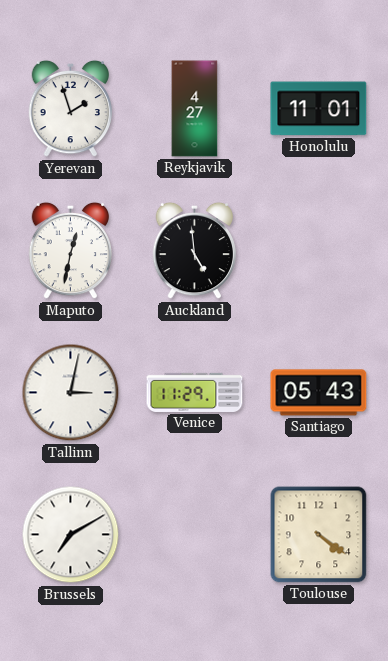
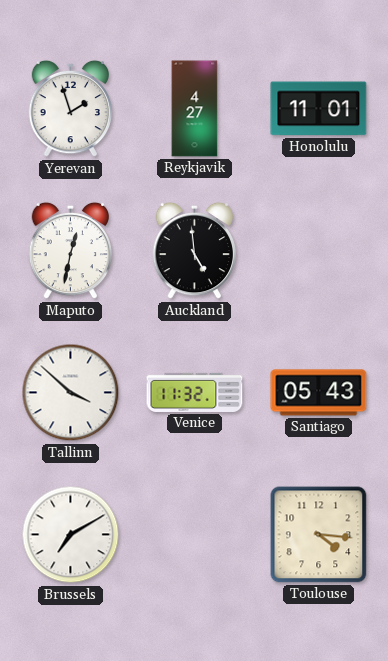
Tallinn: 3:02 -> 3:52 (71, 393)
Venice: 11:29 -> 11:32 (195, 392)
Toulouse: 4:21 -> 4:16 (319, 535)
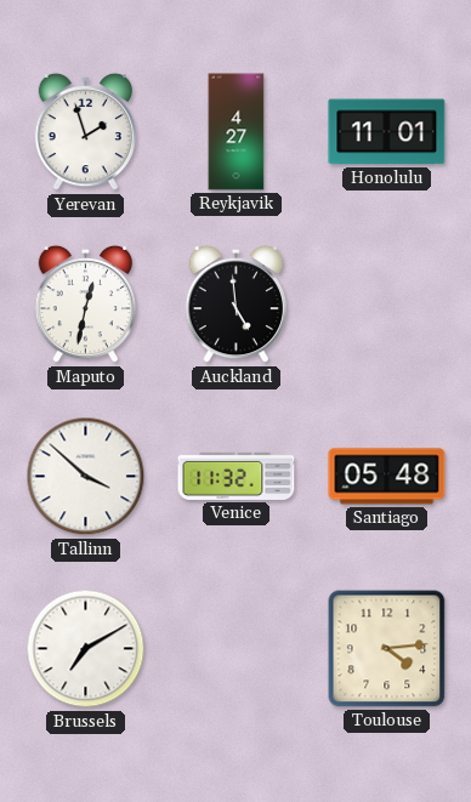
Santiago: 05:43 -> 05:48 (387, 477)
Toulouse: 4:16 -> 4:14 (387, 649)
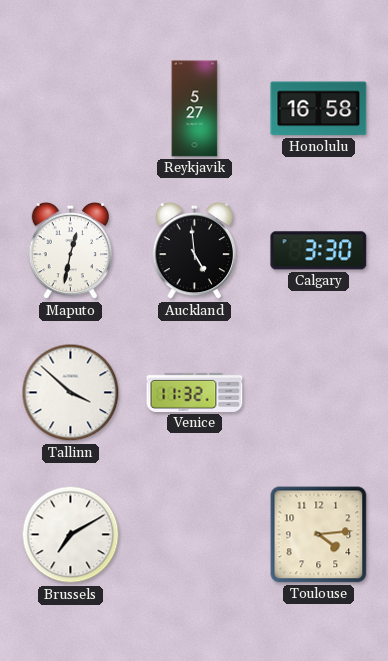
Yerevan: 1:57 -> none (85, 132)
Reykjavik: 4:27 -> 5:27 (195, 109)
Honolulu: 11:01 -> 16:58 (319, 109)
Calgary: none -> 3:30 (319, 251)
Santiago: 05:48 -> none (387, 477)
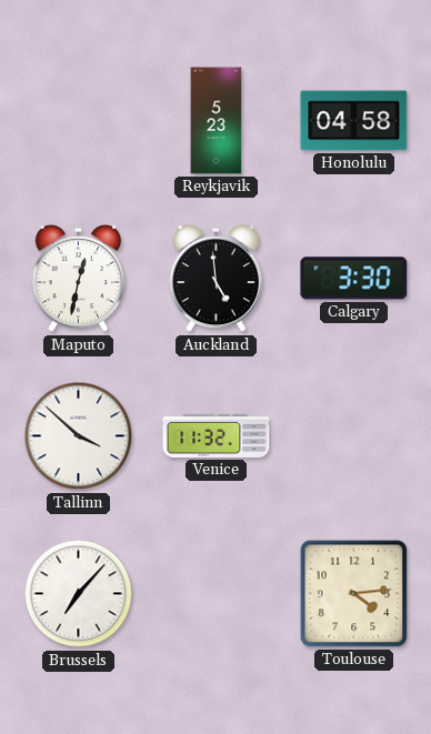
Reykjavik: 5:27 -> 5:23 (217, 121)
Honolulu: 16:58 -> 04:58 (354, 121)
Brussels: 7:10 -> 7:07 (79, 594)
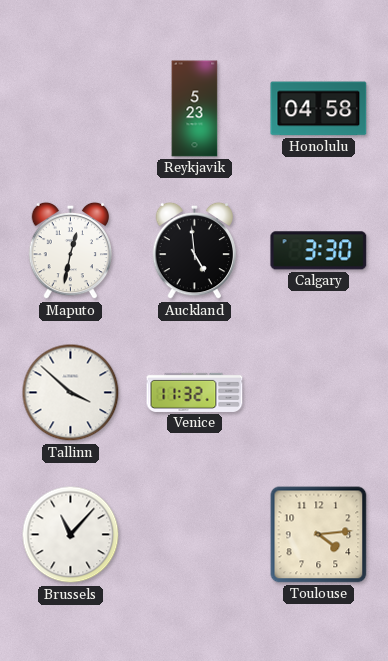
Brussels: 7:07 -> 11:07 (71, 535)
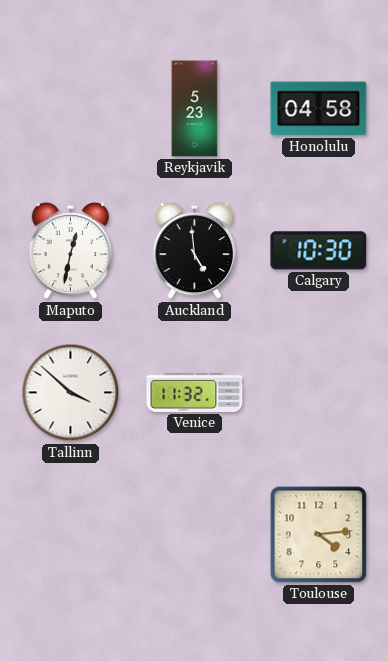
Calgary: 3:30 -> 10:30 (319, 251)
Brussels: 11:07 -> none (71, 535)
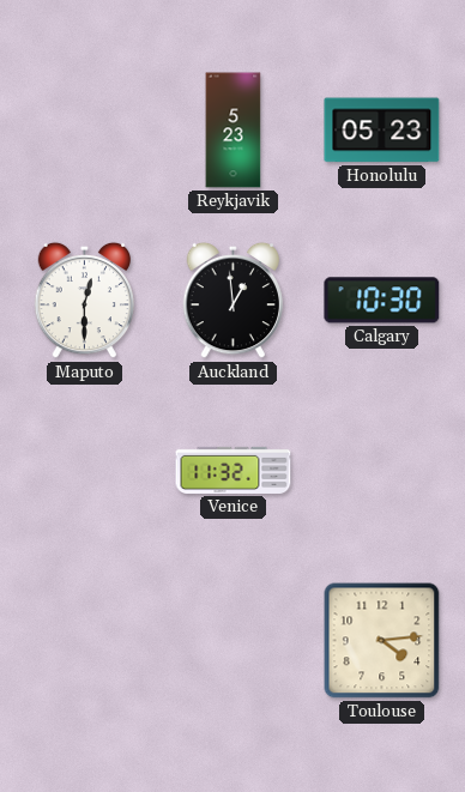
Honolulu: 04:58 -> 05:23 (382, 131)
Maputo: 12:32 -> 12:30 (84, 301)
Auckland: 4:59 -> 12:59 (232, 301)
Tallinn: 3:52 -> none (71, 393)
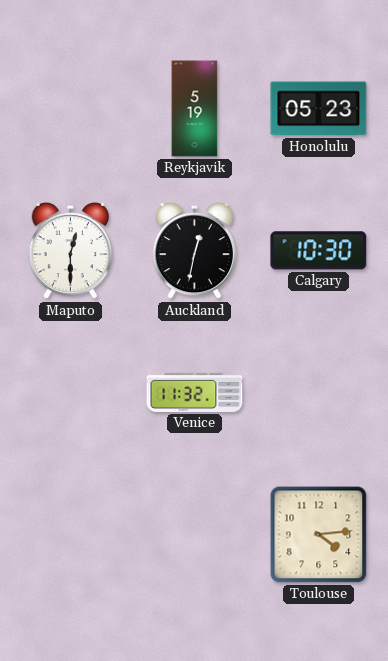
Reykjavik: 5:23 -> 5:19 (195, 109)
Auckland: 12:59 -> 12:32 (194, 251)
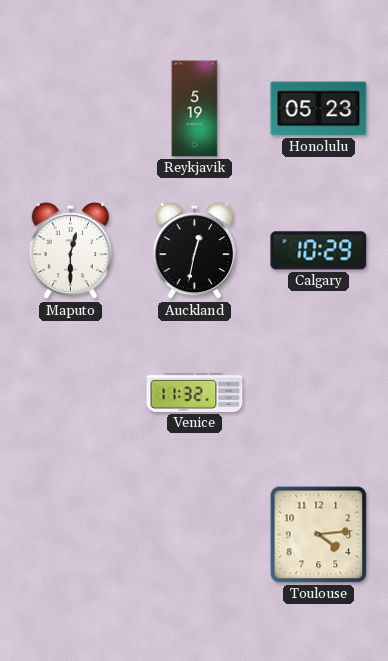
Calgary: 10:30 -> 10:29 (319, 251)
